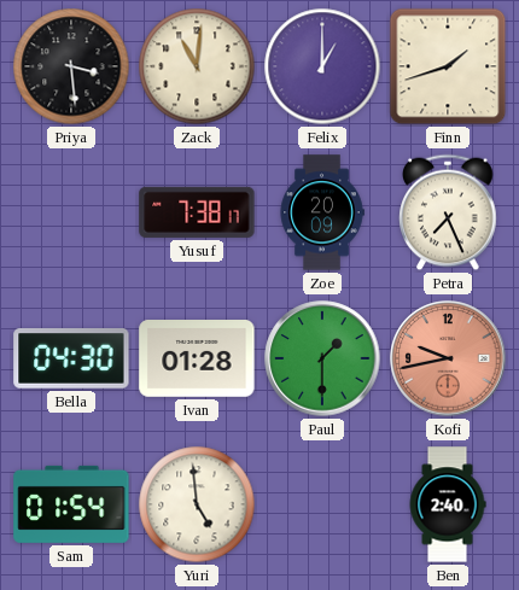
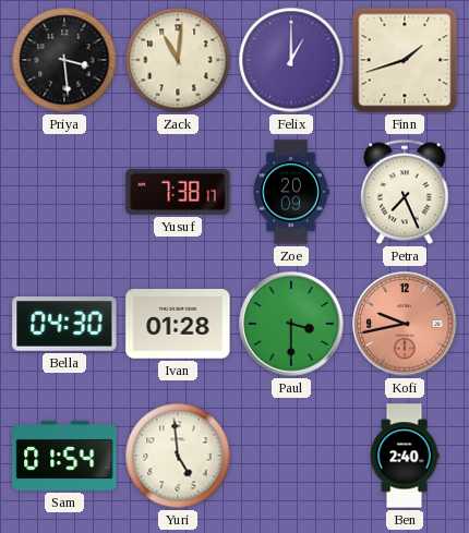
Paul: 1:30 -> 3:30 (291, 324)
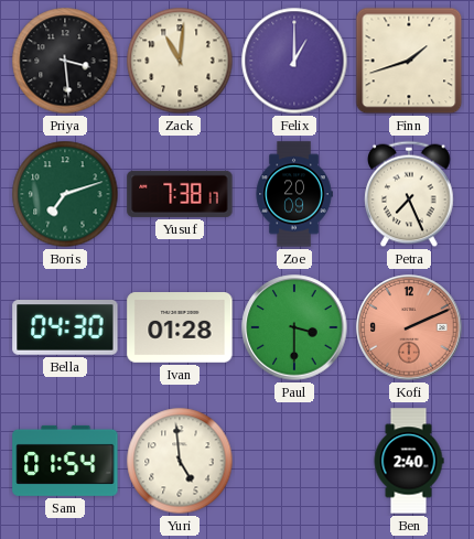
Boris: none -> 7:12 (65, 194)
Kofi: 9:43 -> 2:11 (409, 327)
